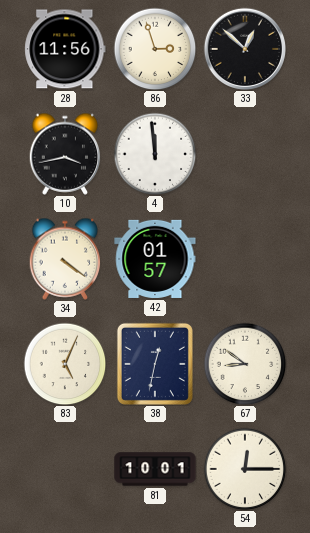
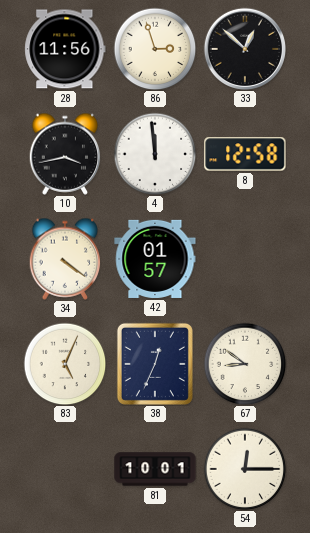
8: none -> 12:58 (245, 154)
38: 12:32 -> 12:34 (155, 364)
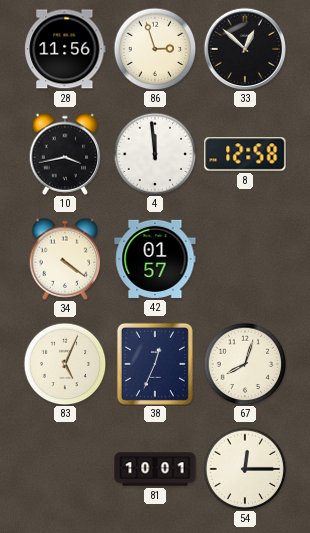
67: 8:51 -> 8:03 (245, 364)
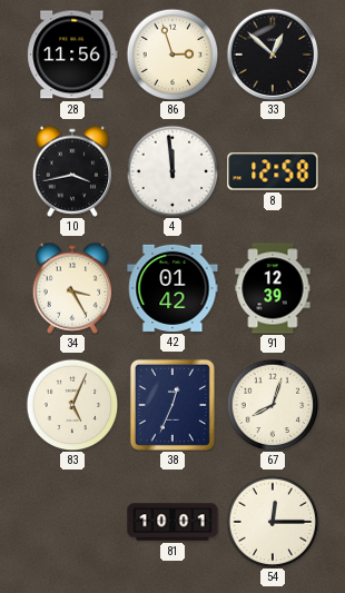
34: 4:21 -> 3:25 (72, 288)
42: 01:57 -> 01:42 (172, 288)
91: none -> 12:39 (273, 288)
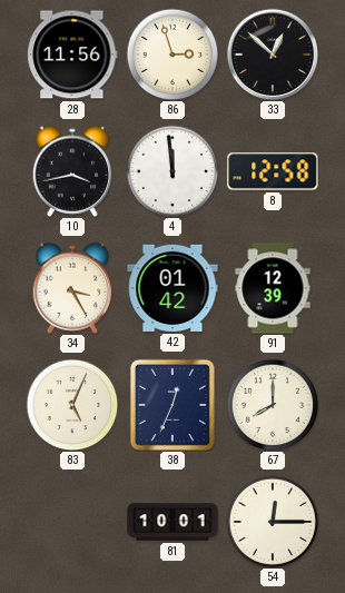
67: 8:03 -> 8:00 (273, 405)
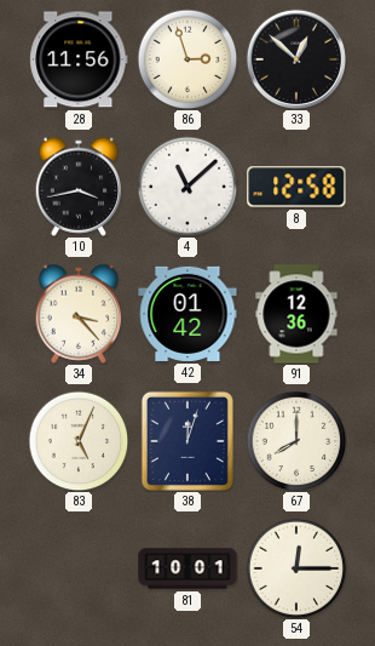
4: 11:59 -> 11:08 (187, 187)
34: 3:25 -> 3:23 (79, 314)
91: 12:39 -> 12:36 (296, 314)
38: 12:34 -> 12:03 (187, 441)
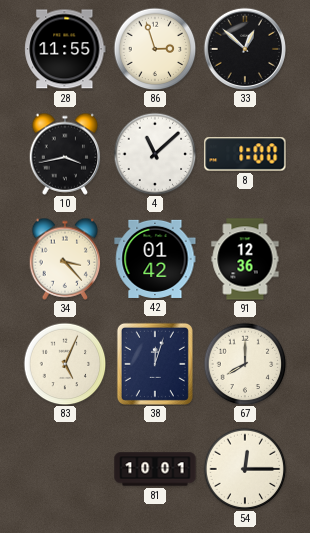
28: 11:56 -> 11:55 (65, 49)
8: 12:58 -> 1:00 (245, 154)
